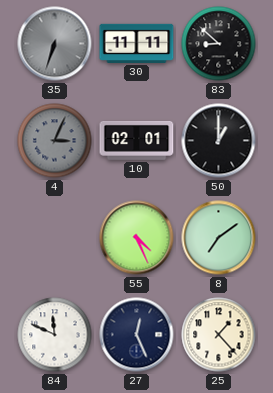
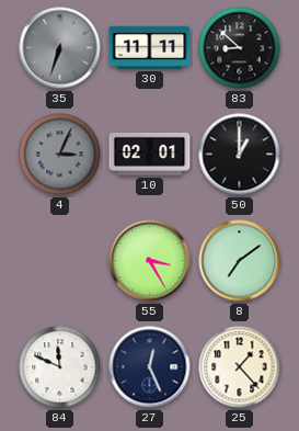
55: 4:26 -> 3:25 (150, 261)
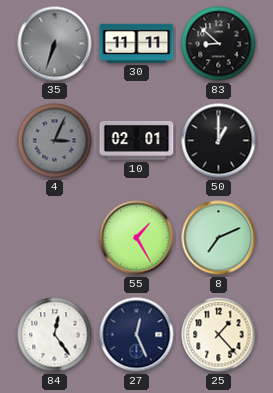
55: 3:25 -> 1:25 (137, 238)
8: 7:09 -> 7:11 (219, 238)
84: 11:49 -> 12:24 (55, 335)
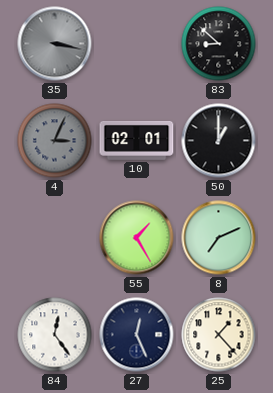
35: 6:33 -> 3:17 (55, 44)
30: 11:11 -> none (137, 43)
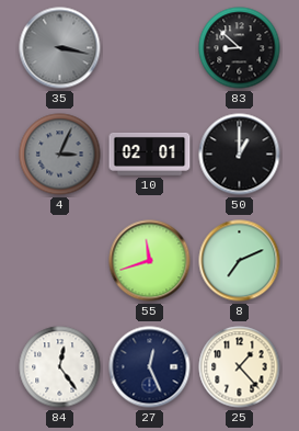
55: 1:25 -> 11:42 (150, 261)
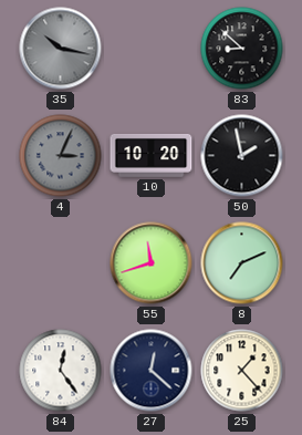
35: 3:17 -> 10:17 (61, 49)
10: 02:01 -> 10:20 (152, 155)
50: 1:00 -> 1:58 (242, 156)
27: 12:26 -> 12:22 (152, 371)
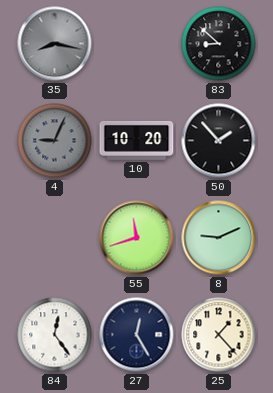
35: 10:17 -> 8:17 (55, 44)
4: 3:04 -> 9:04 (55, 141)
50: 1:58 -> 1:53 (219, 141)
8: 7:11 -> 9:11 (219, 238)
27: 12:22 -> 12:25 (137, 335)
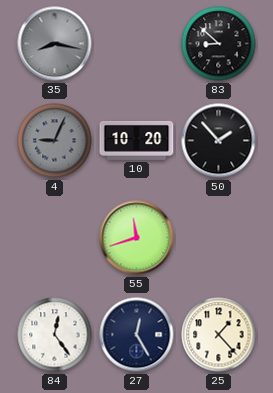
8: 9:11 -> none (219, 238)
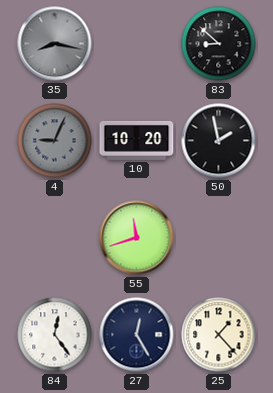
50: 1:53 -> 1:58 (219, 141)
